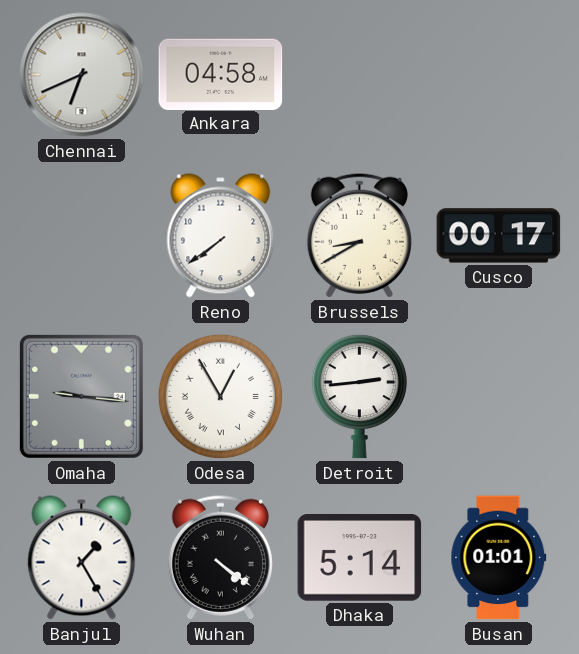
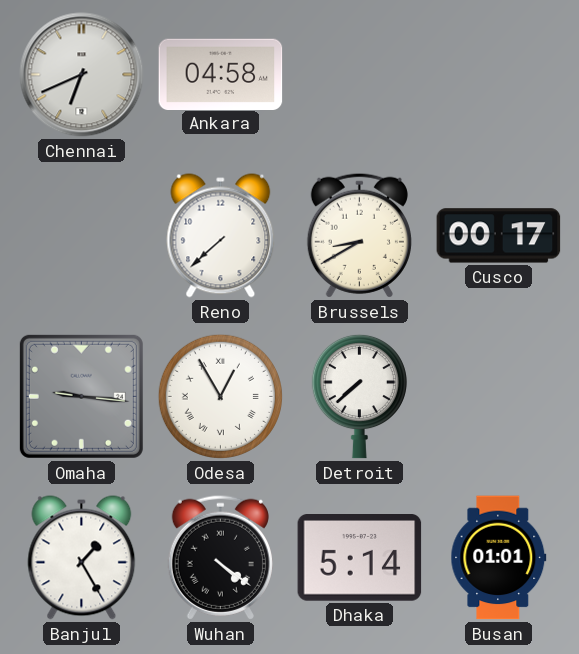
Reno: 7:39 -> 7:38 (221, 236)
Detroit: 2:44 -> 7:38 (359, 396)
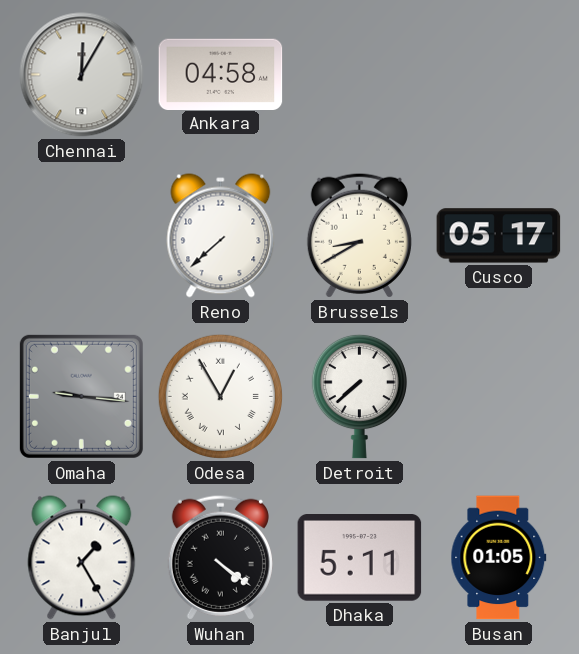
Chennai: 6:41 -> 12:05 (82, 75)
Cusco: 00:17 -> 05:17 (499, 236)
Dhaka: 5:14 -> 5:11 (360, 558)
Busan: 01:01 -> 01:05 (499, 558)
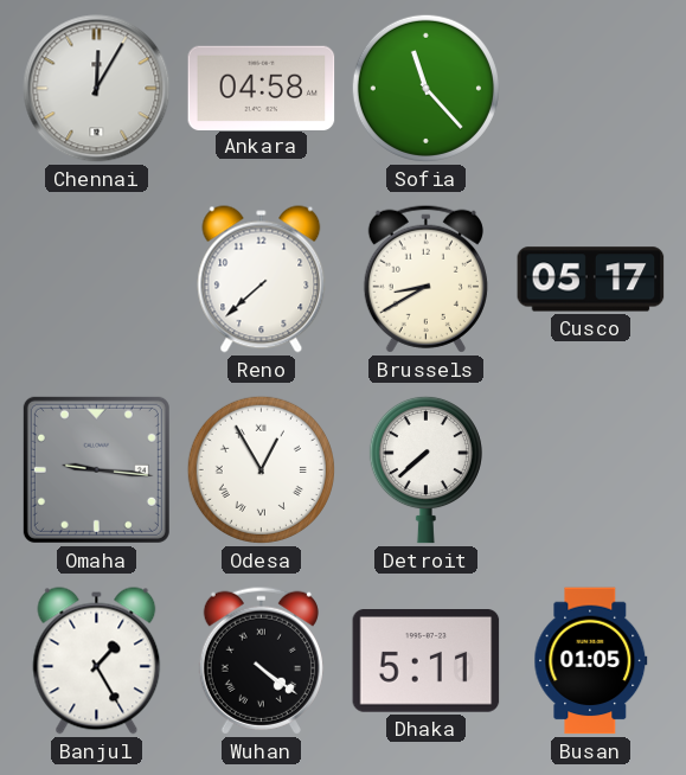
Sofia: none -> 11:23 (425, 88)
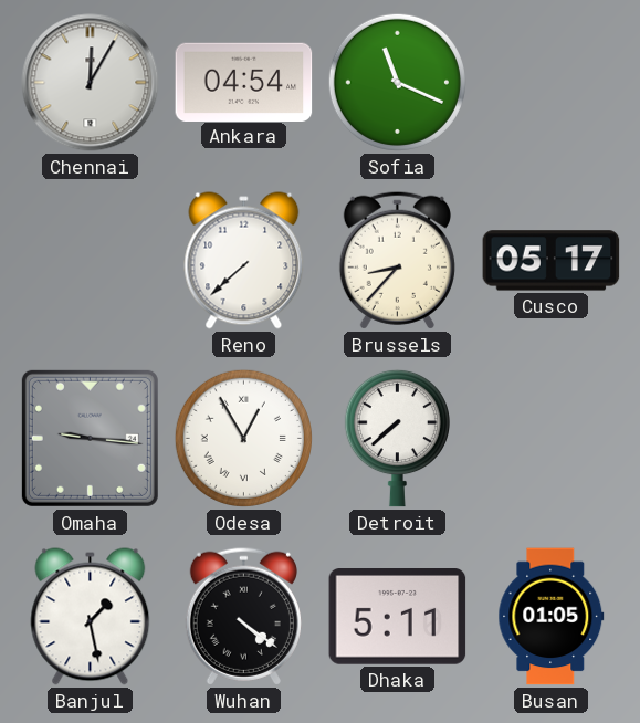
Ankara: 04:58 -> 04:54 (244, 82)
Sofia: 11:23 -> 11:19 (397, 82)
Brussels: 8:40 -> 8:37 (397, 260)
Banjul: 1:25 -> 1:28 (91, 617)
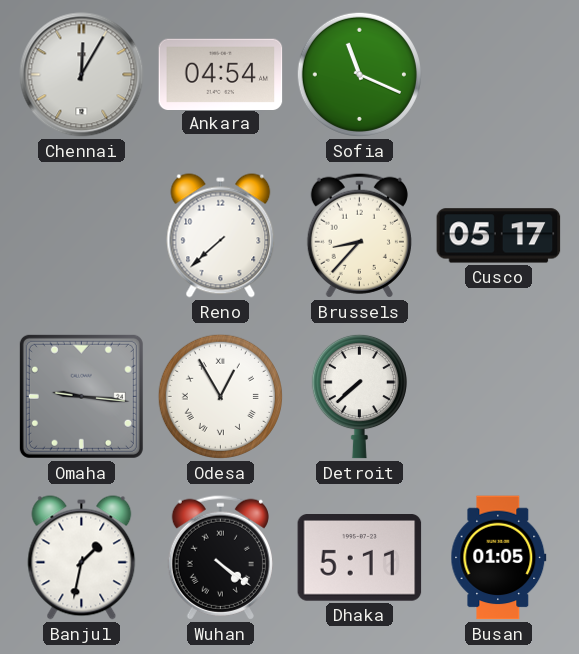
Banjul: 1:28 -> 1:32 (82, 558)
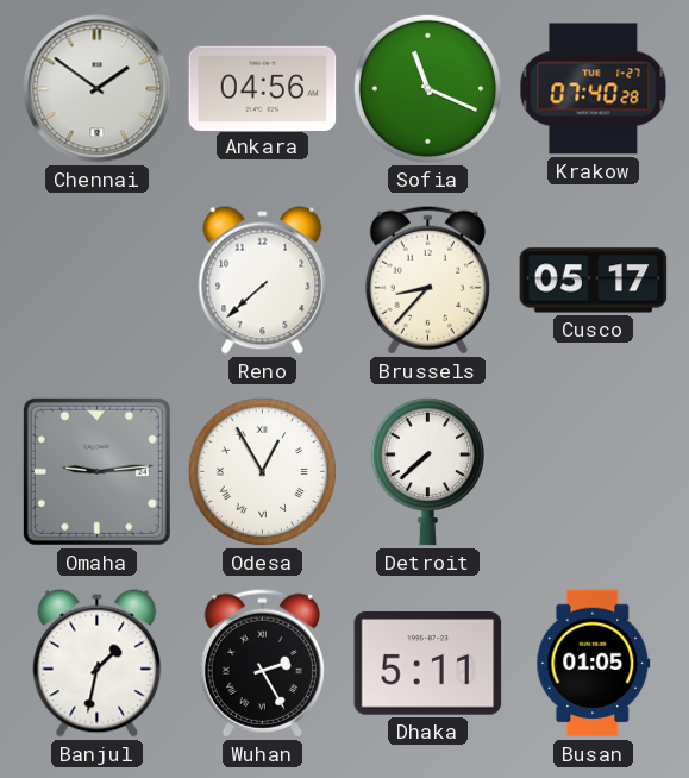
Chennai: 12:05 -> 1:51 (98, 89)
Ankara: 04:54 -> 04:56 (263, 88)
Krakow: none -> 07:40 (594, 89)
Omaha: 9:16 -> 9:14 (96, 471)
Wuhan: 4:21 -> 2:25 (262, 663)
